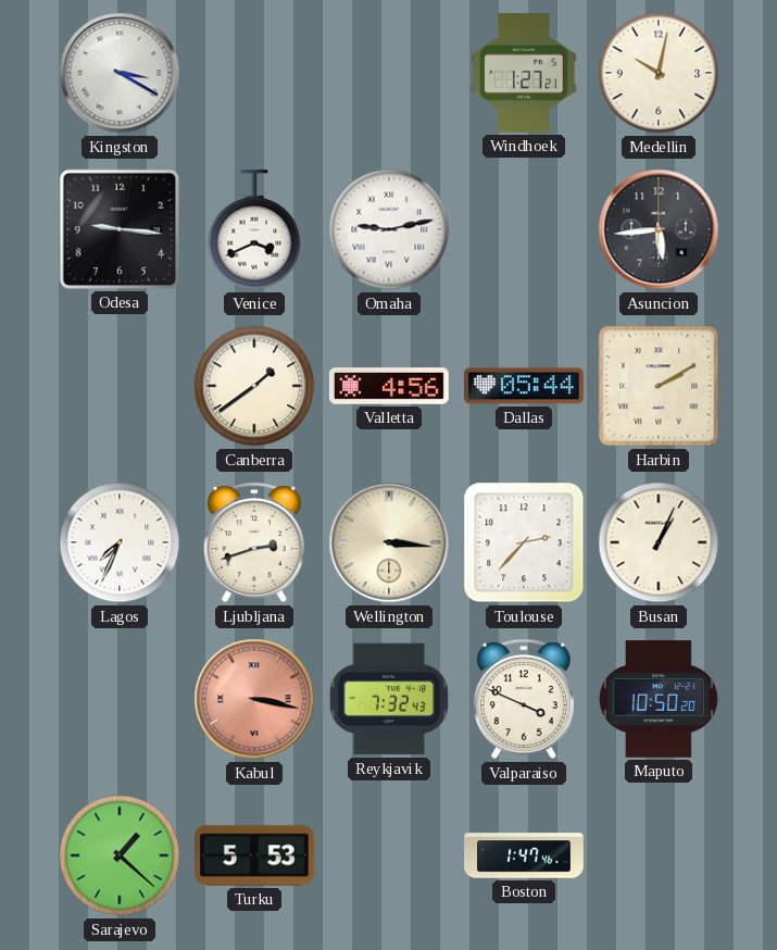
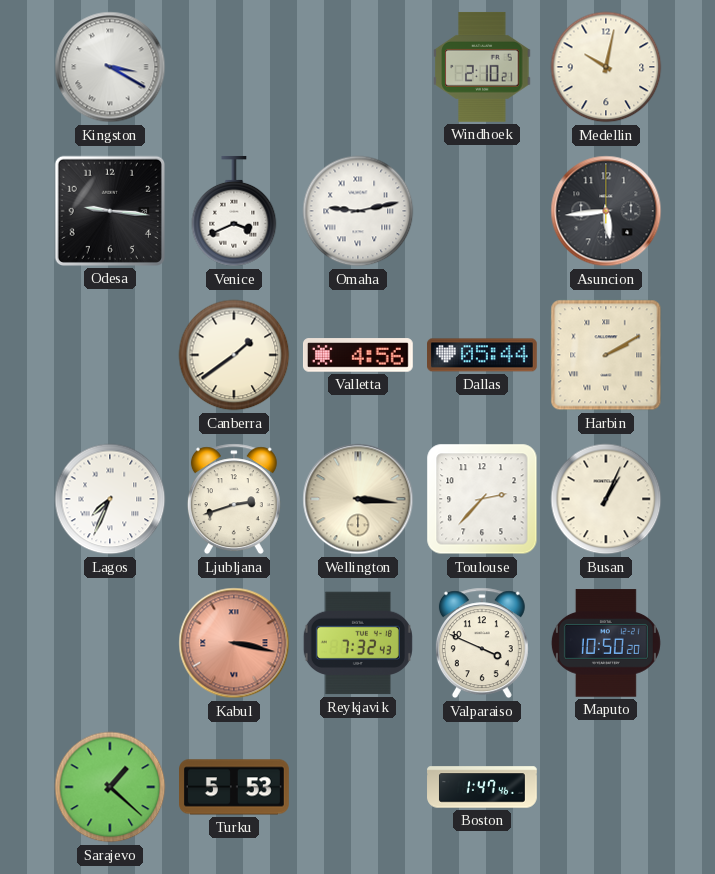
Windhoek: 1:27 -> 2:10 (482, 67)
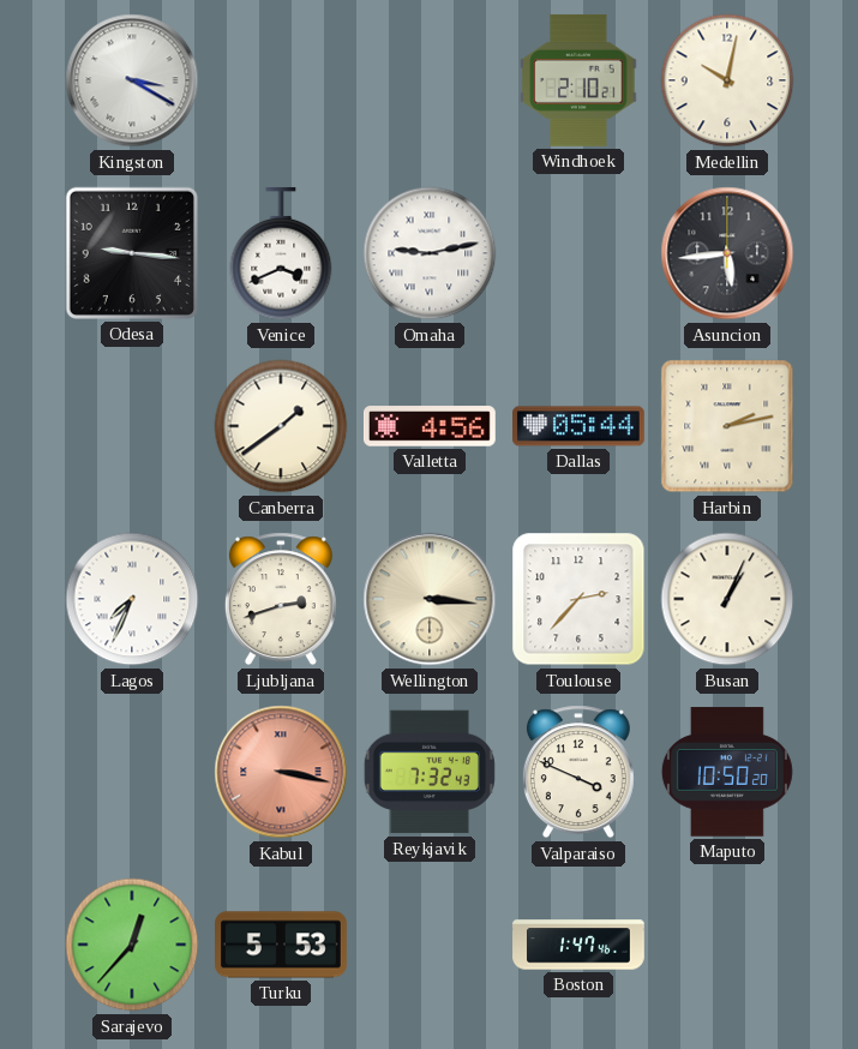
Harbin: 2:10 -> 2:13 (727, 426)
Sarajevo: 1:22 -> 12:37 (132, 945)
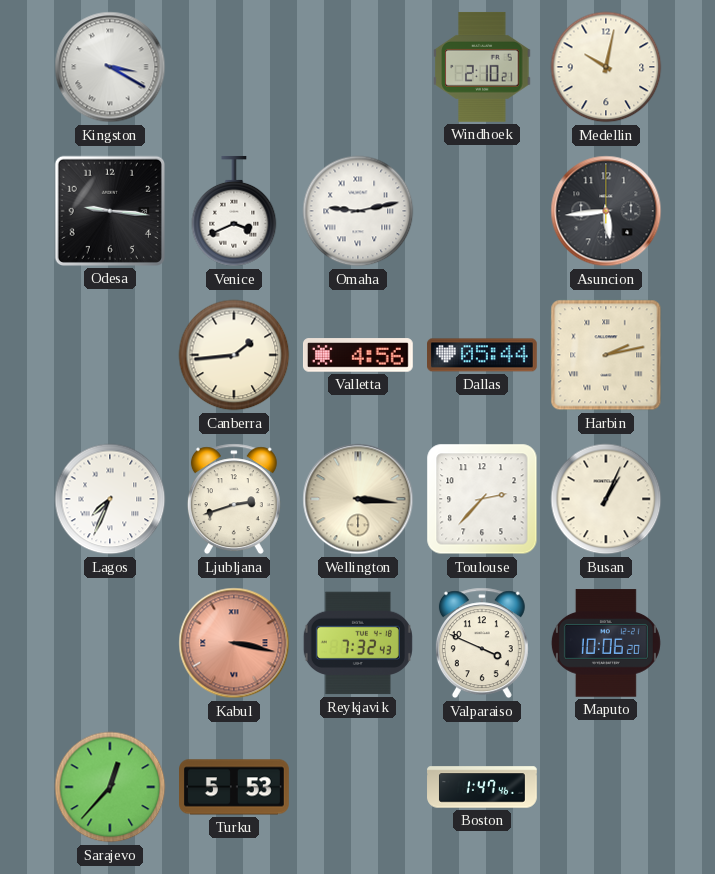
Canberra: 1:39 -> 1:44 (234, 355)
Maputo: 10:50 -> 10:06 (606, 643)
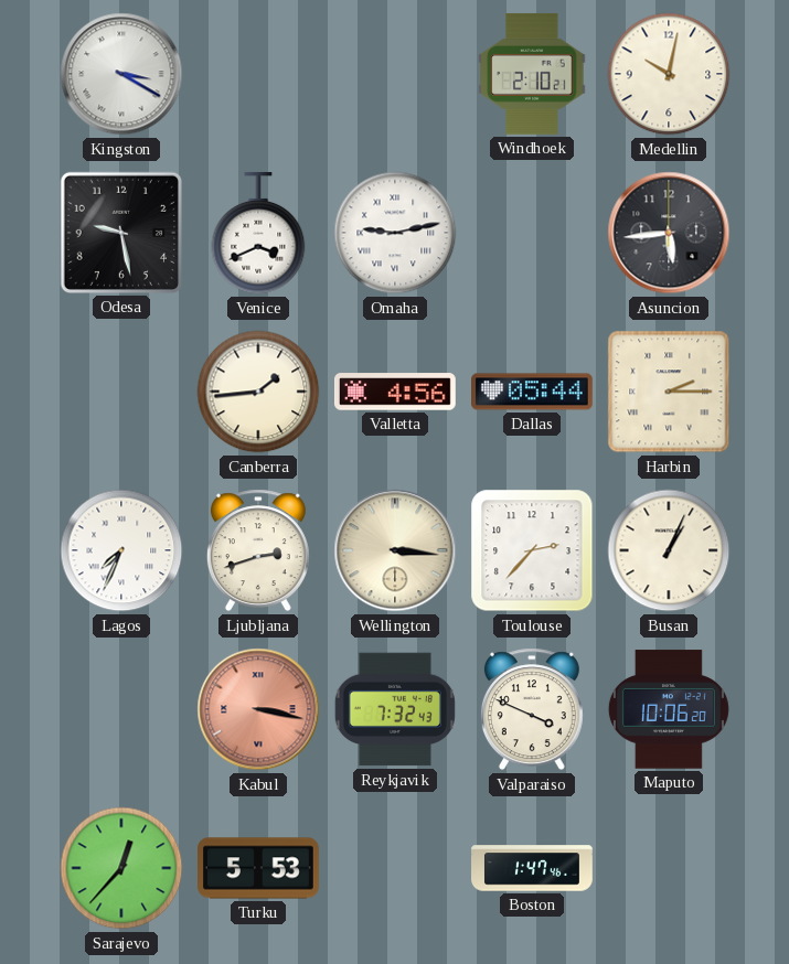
Odesa: 9:16 -> 9:28 (121, 233)
Harbin: 2:13 -> 2:15 (669, 392)
